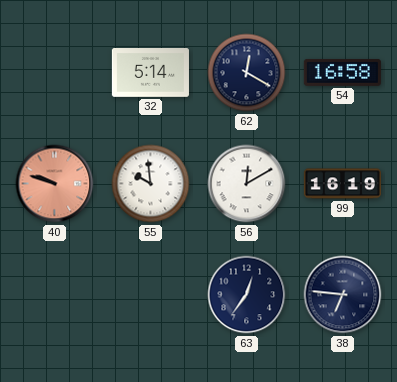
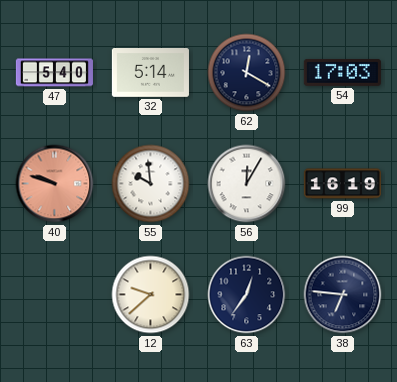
47: none -> 5:40 (54, 73)
54: 16:58 -> 17:03 (342, 72)
56: 12:10 -> 12:05 (247, 184)
12: none -> 9:38 (151, 295)
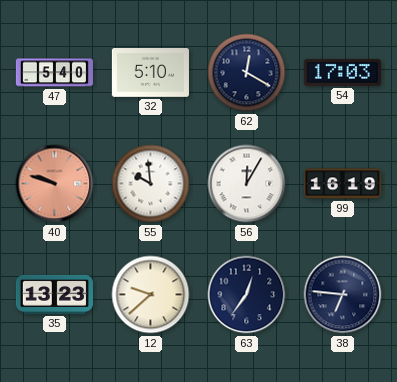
32: 5:14 -> 5:10 (150, 73)
35: none -> 13:23 (54, 294)
